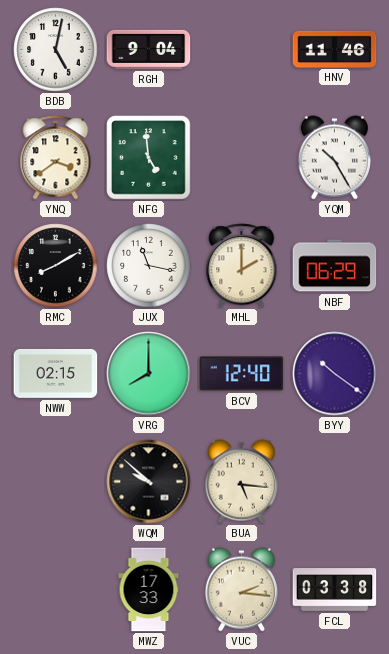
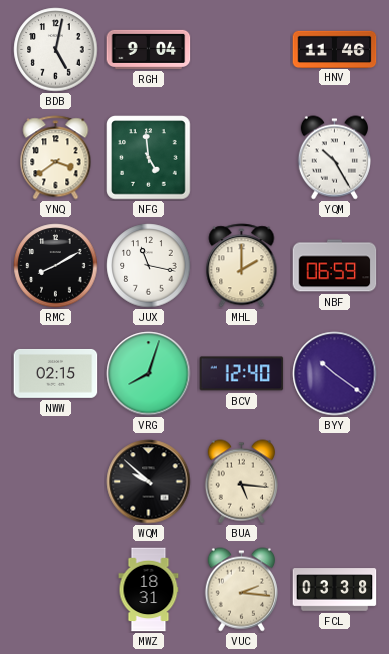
NBF: 06:29 -> 06:59 (335, 266)
VRG: 8:00 -> 8:03 (149, 374)
MWZ: 17:33 -> 18:31 (149, 590)
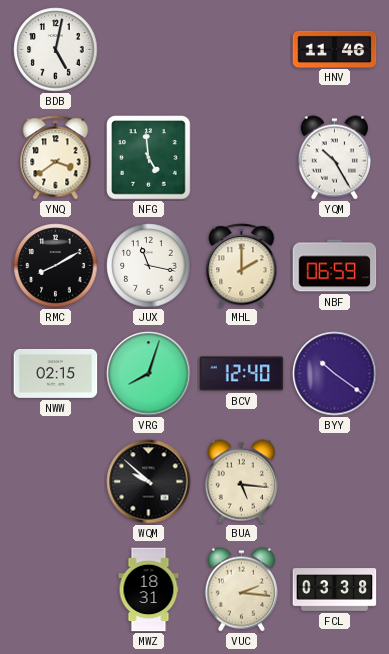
RGH: 9:04 -> none (149, 49)
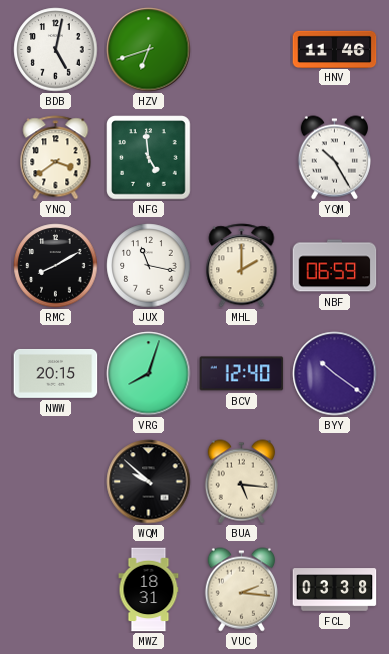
HZV: none -> 6:42 (149, 50)
NWW: 02:15 -> 20:15 (56, 374)
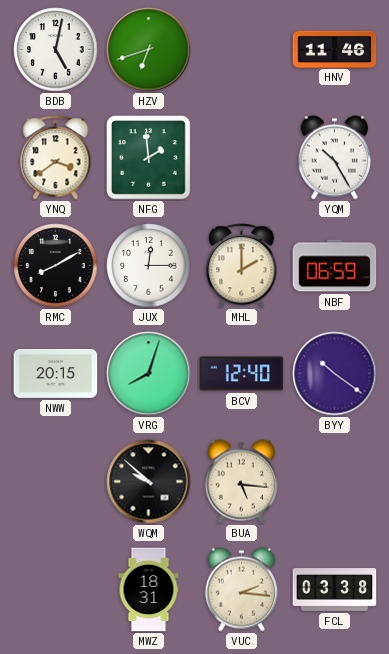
NFG: 4:59 -> 1:59 (149, 158)
JUX: 11:17 -> 12:15 (149, 266)
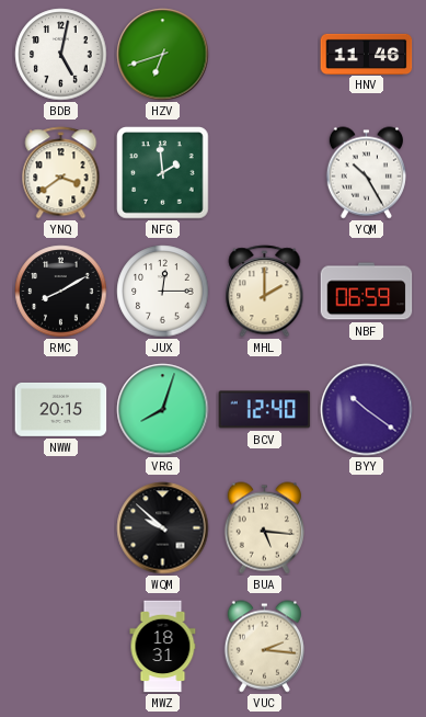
FCL: 03:38 -> none (335, 590)
